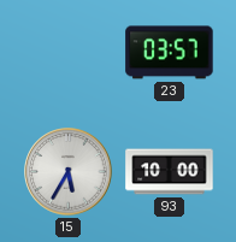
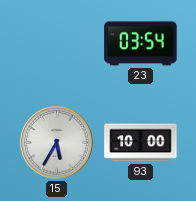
23: 03:57 -> 03:54 (141, 44)
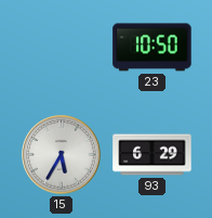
23: 03:54 -> 10:50 (153, 48)
93: 10:00 -> 6:29 (153, 155)
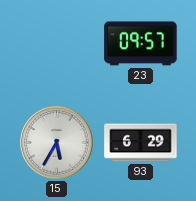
23: 10:50 -> 09:57 (141, 44)
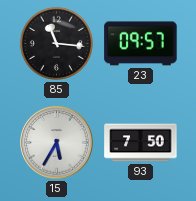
85: none -> 11:16 (56, 43)
93: 6:29 -> 7:50 (141, 143)
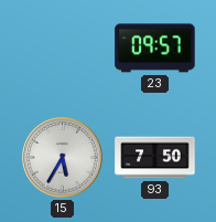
85: 11:16 -> none (56, 43)
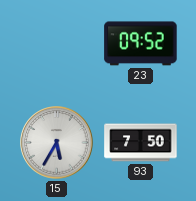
23: 09:57 -> 09:52 (141, 44)
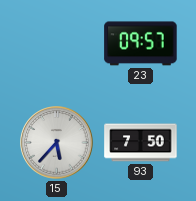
23: 09:52 -> 09:57 (141, 44)
15: 5:35 -> 5:37 (57, 143)
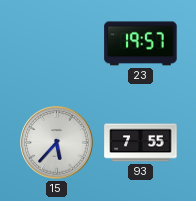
23: 09:57 -> 19:57 (141, 44)
93: 7:50 -> 7:55 (141, 143)
